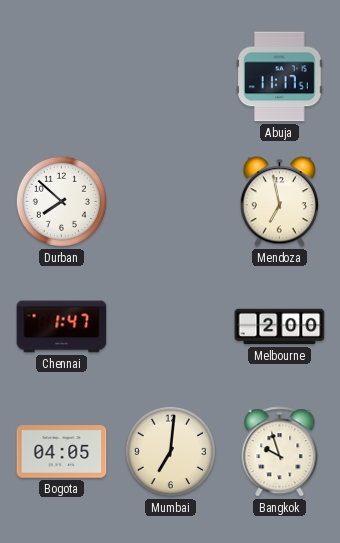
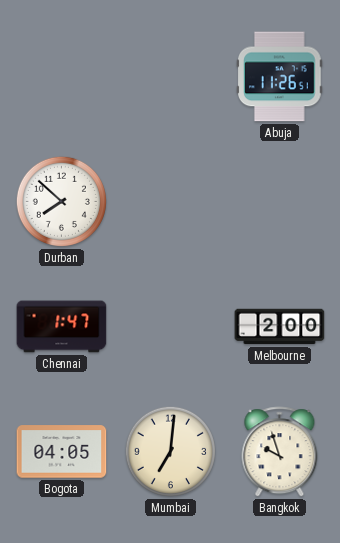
Abuja: 11:17 -> 11:26 (280, 77)
Mendoza: 6:58 -> none (279, 202)
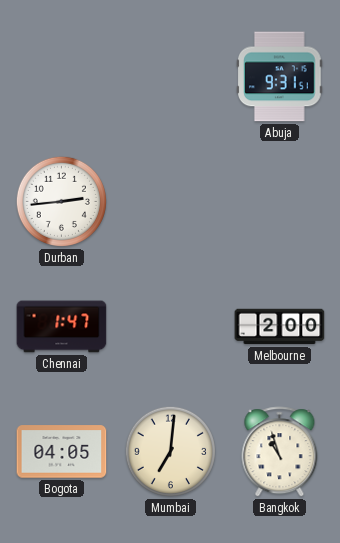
Abuja: 11:26 -> 9:31 (280, 77)
Durban: 7:52 -> 2:44 (61, 201)
Bangkok: 9:57 -> 10:57 (280, 452)
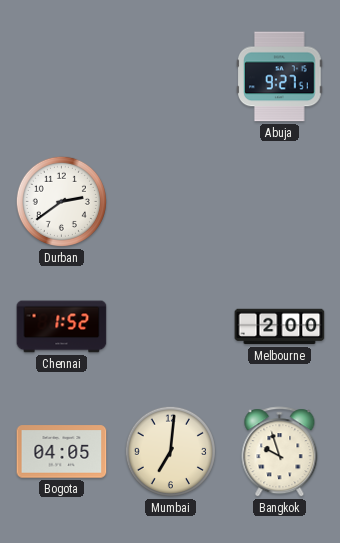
Abuja: 9:31 -> 9:27 (280, 77)
Durban: 2:44 -> 2:39 (61, 201)
Chennai: 1:47 -> 1:52 (62, 327)
Bangkok: 10:57 -> 9:57 (280, 452)
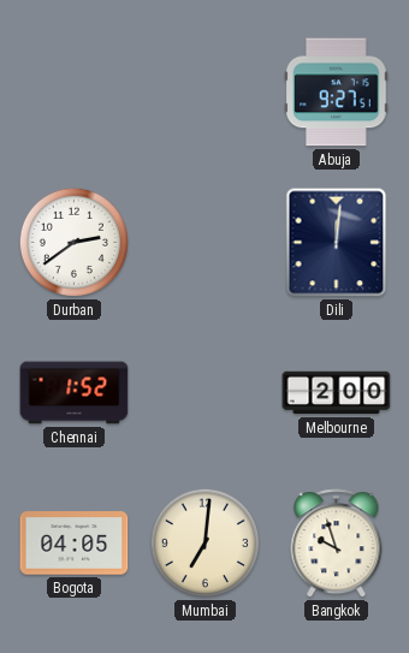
Dili: none -> 12:01 (337, 243)
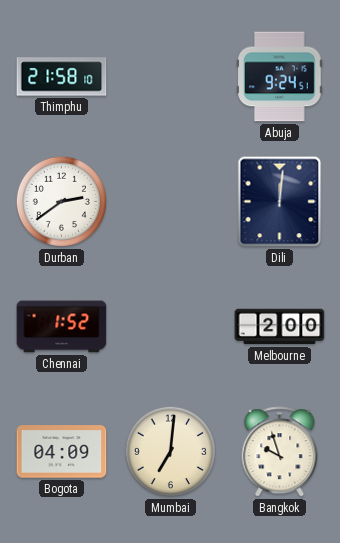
Thimphu: none -> 21:58 (62, 77)
Abuja: 9:27 -> 9:24 (280, 77)
Bogota: 04:05 -> 04:09 (62, 452)
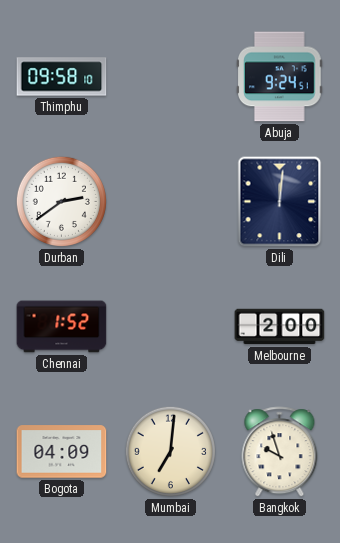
Thimphu: 21:58 -> 09:58 (62, 77)
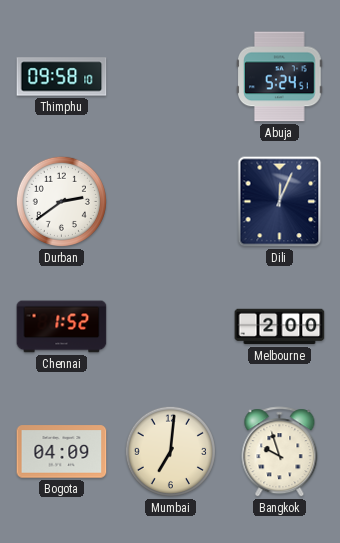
Abuja: 9:24 -> 5:24 (280, 77)
Dili: 12:01 -> 12:04 (280, 202)
